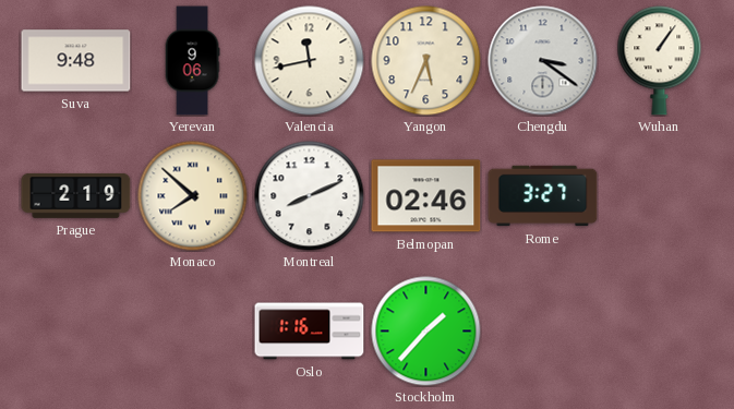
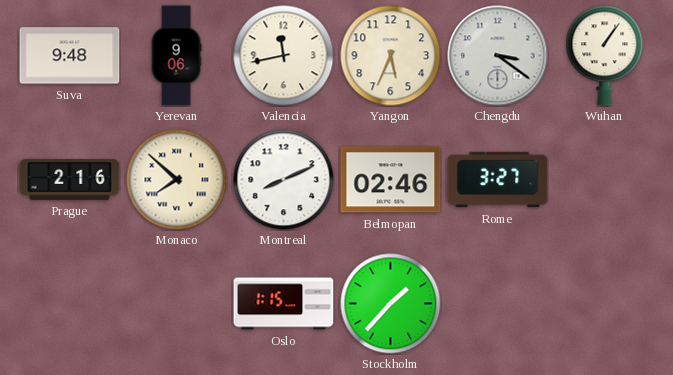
Prague: 2:19 -> 2:16 (70, 180)
Oslo: 1:16 -> 1:15 (284, 304)
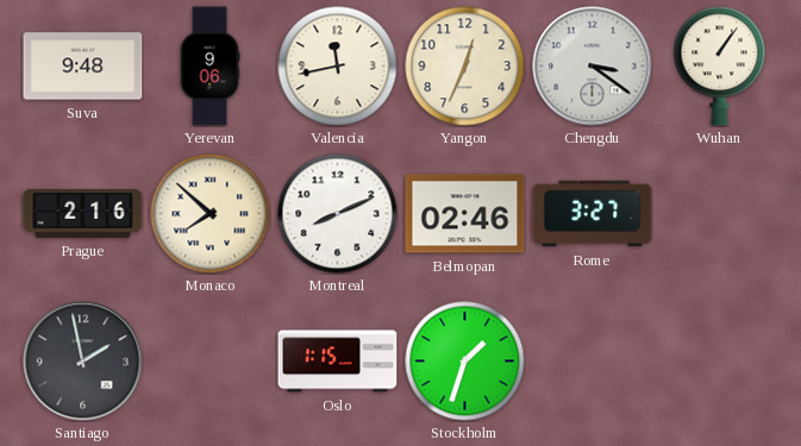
Yangon: 5:34 -> 12:34 (465, 67)
Santiago: none -> 1:58 (83, 362)
Stockholm: 1:37 -> 1:33 (465, 362)
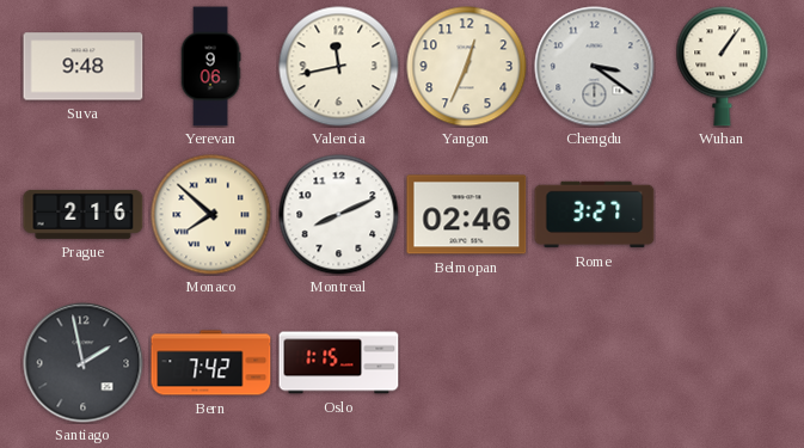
Bern: none -> 7:42 (211, 363)
Stockholm: 1:33 -> none (465, 362)
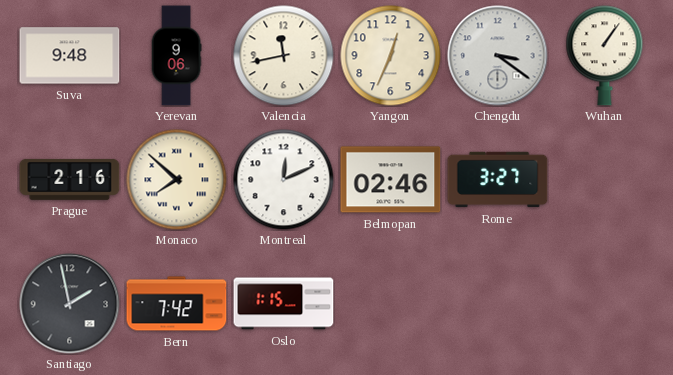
Montreal: 8:11 -> 12:11 (284, 180)
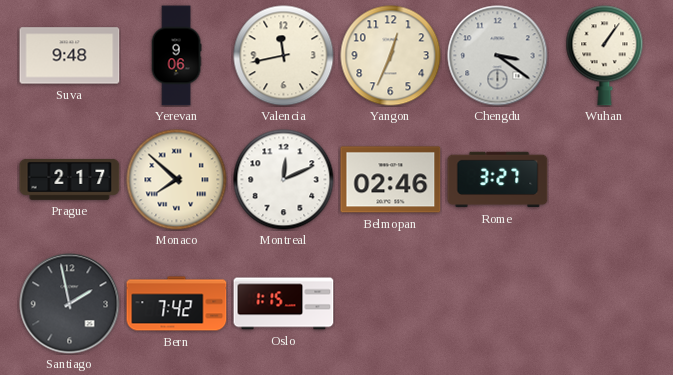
Prague: 2:16 -> 2:17 (70, 180)
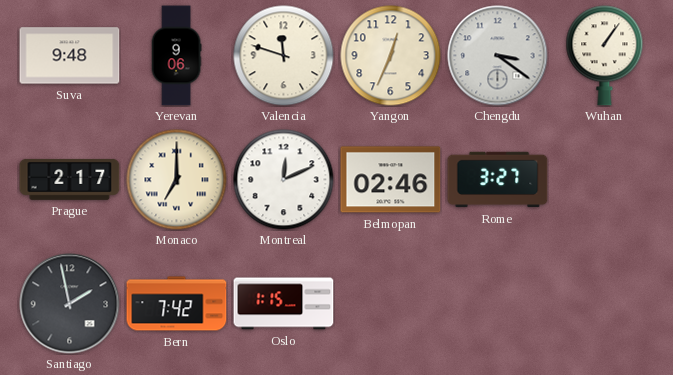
Valencia: 11:43 -> 11:48 (284, 56)
Monaco: 7:52 -> 7:00 (177, 180)
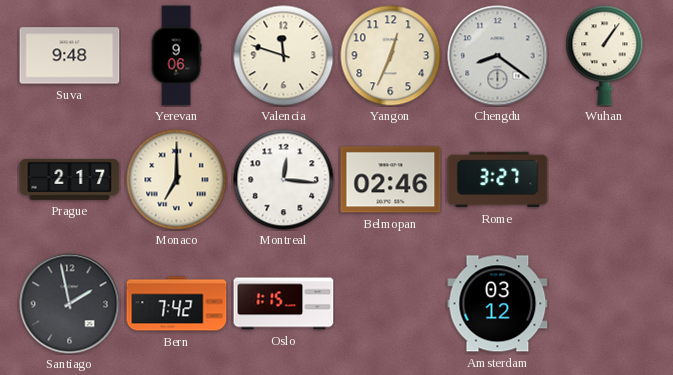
Chengdu: 3:21 -> 8:21 (498, 56)
Montreal: 12:11 -> 12:16 (284, 180)
Amsterdam: none -> 03:12 (498, 304)
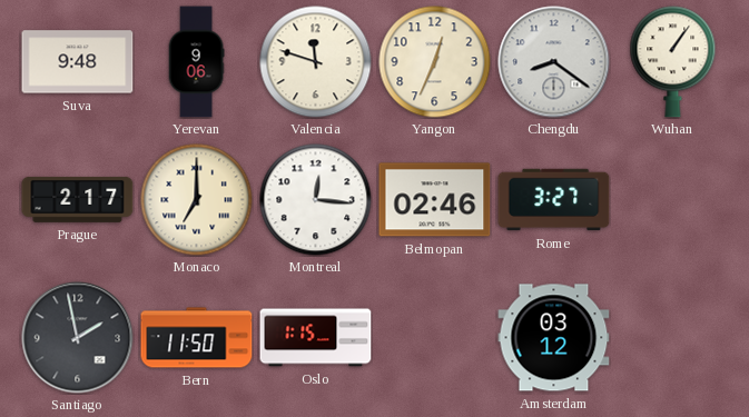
Bern: 7:42 -> 11:50 (197, 338)
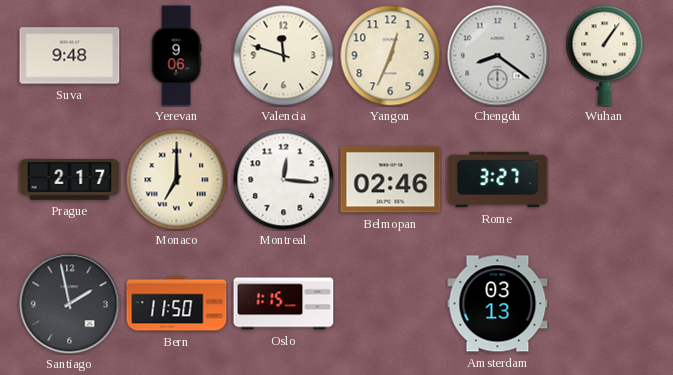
Amsterdam: 03:12 -> 03:13 (498, 304)
